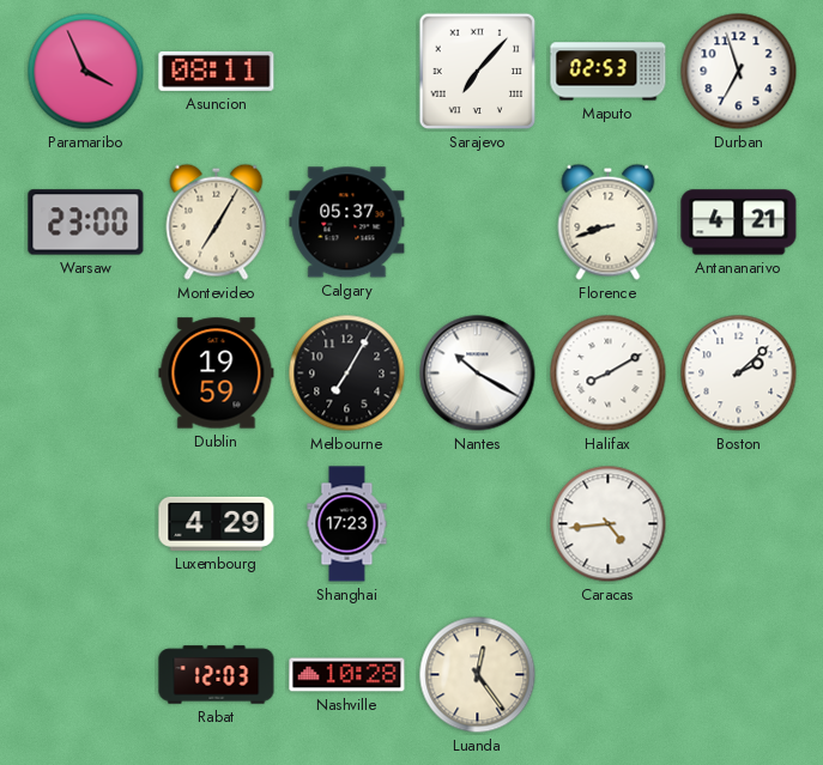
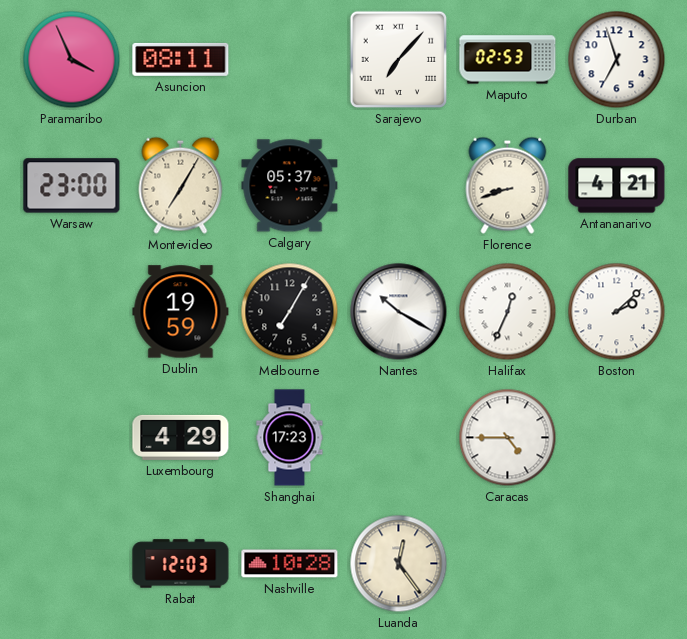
Halifax: 8:10 -> 12:34 (508, 312)
Caracas: 4:44 -> 4:45 (508, 438)
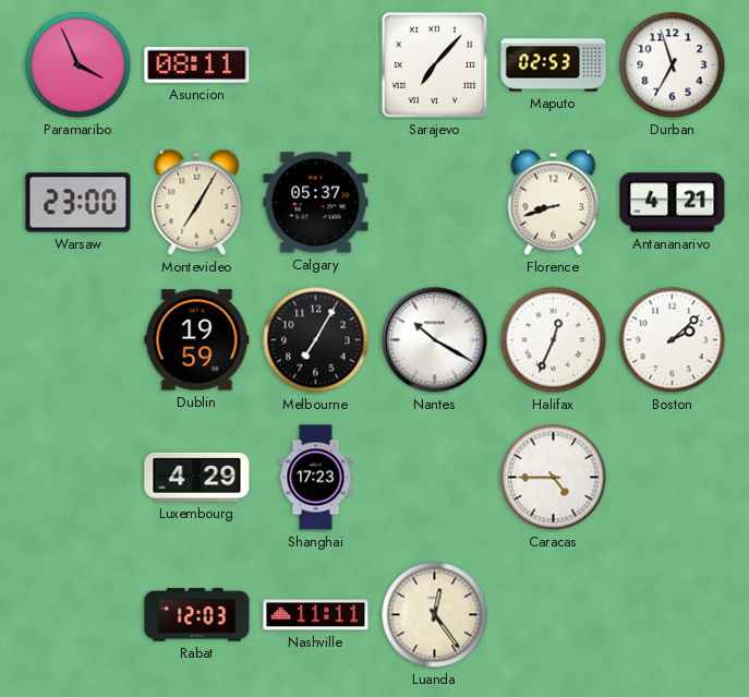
Nashville: 10:28 -> 11:11 (316, 615)
